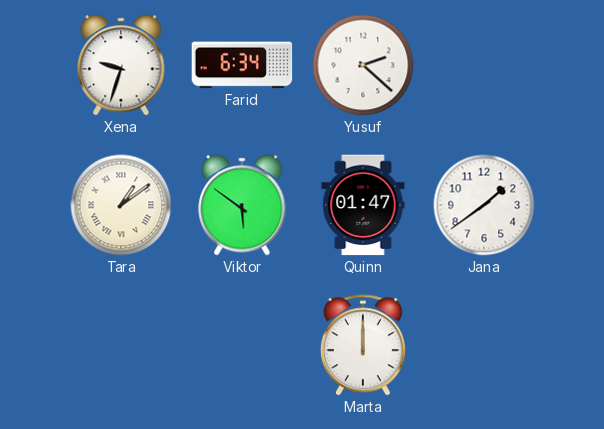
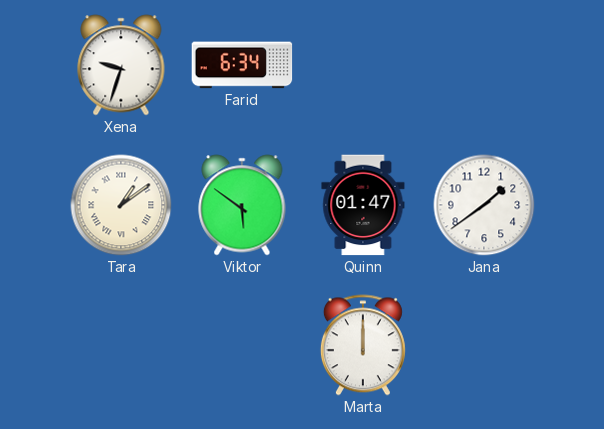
Yusuf: 2:22 -> none (363, 65)
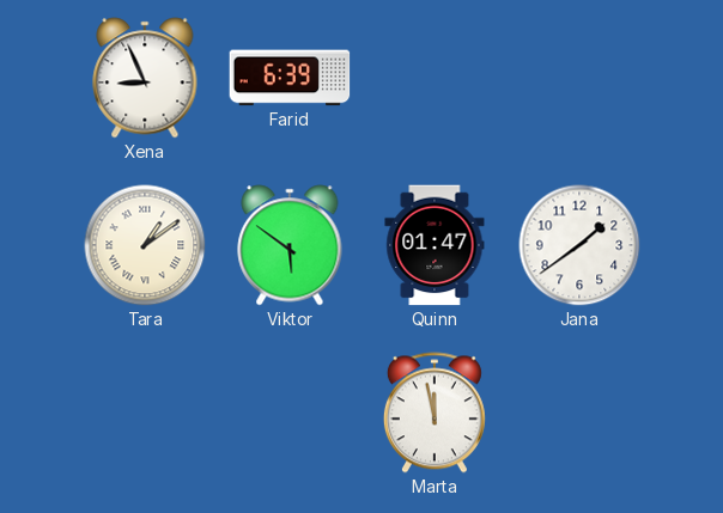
Xena: 9:33 -> 8:56 (145, 78)
Farid: 6:34 -> 6:39 (290, 78)
Marta: 12:00 -> 11:58 (435, 413)
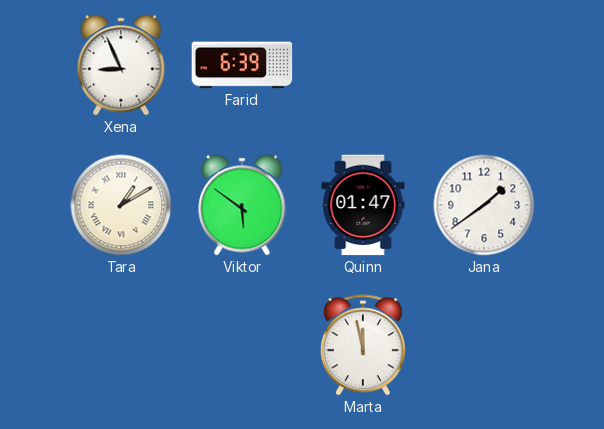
Tara: 1:09 -> 1:10 (121, 205)
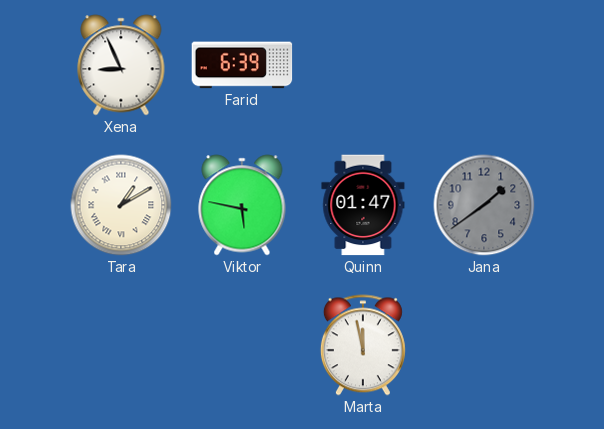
Viktor: 5:51 -> 5:47 (242, 205)
Jana dial: white -> grey (484, 205)
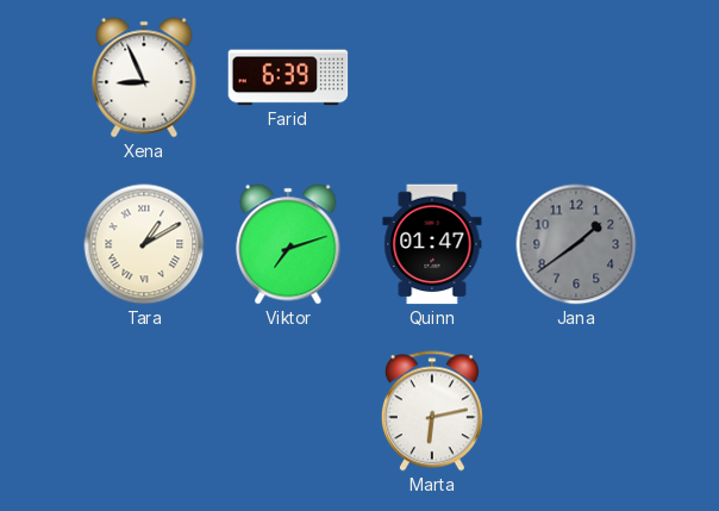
Viktor: 5:47 -> 7:12 (288, 244)
Marta: 11:58 -> 6:13 (432, 411)
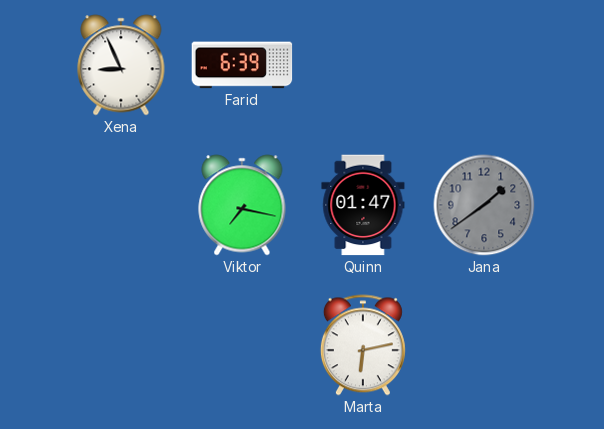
Tara: 1:10 -> none (144, 244)
Viktor: 7:12 -> 7:17 (242, 205)
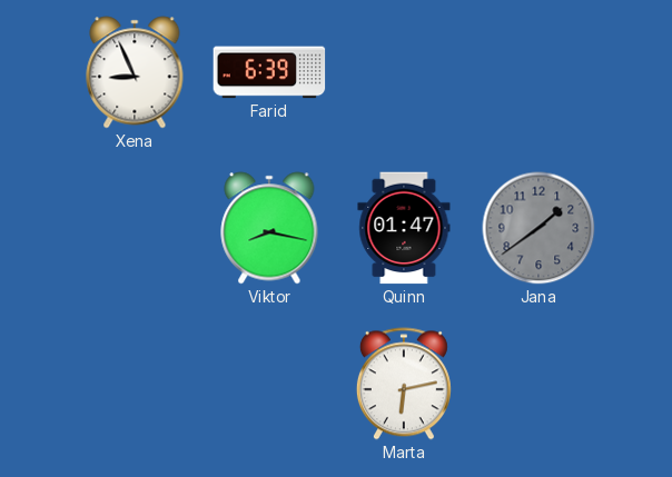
Viktor: 7:17 -> 8:17 (269, 228)
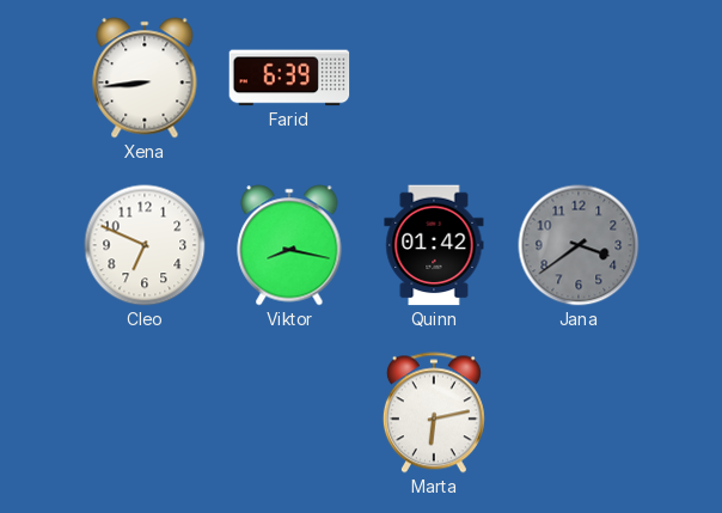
Xena: 8:56 -> 8:44 (145, 78)
Cleo: none -> 6:49 (145, 245)
Quinn: 01:47 -> 01:42 (434, 245)
Jana: 1:39 -> 3:39 (579, 245)
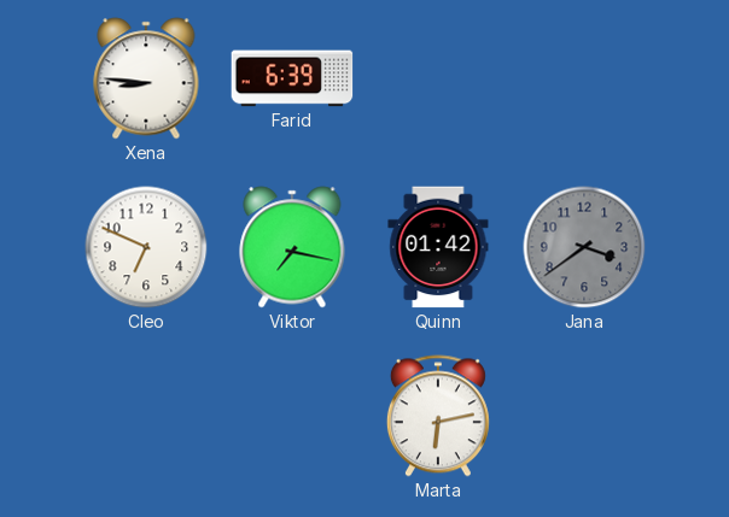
Xena: 8:44 -> 8:46 (146, 78)
Viktor: 8:17 -> 7:17 (292, 247)
